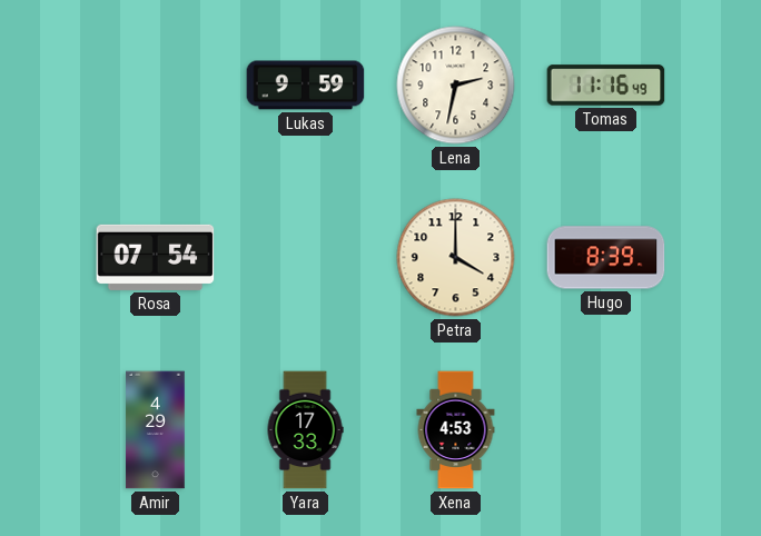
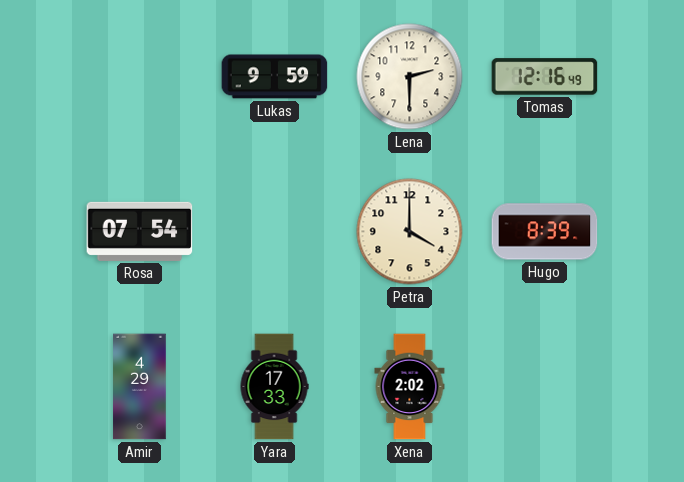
Lena: 2:32 -> 2:30 (410, 77)
Tomas: 11:16 -> 12:16 (545, 77)
Xena: 4:53 -> 2:02 (410, 387)
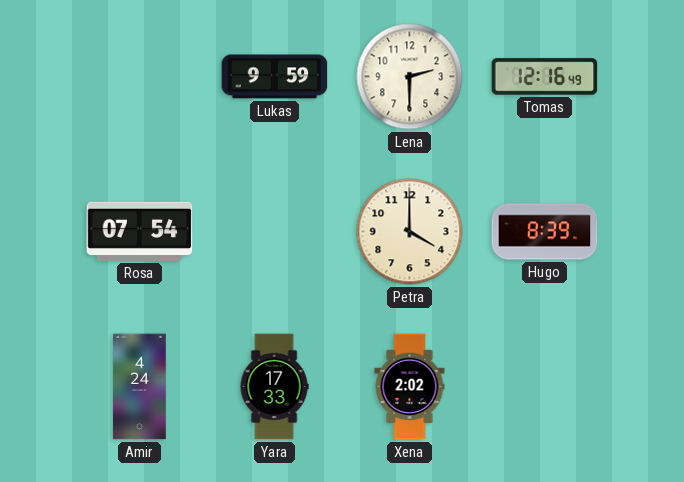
Amir: 4:29 -> 4:24 (140, 387)
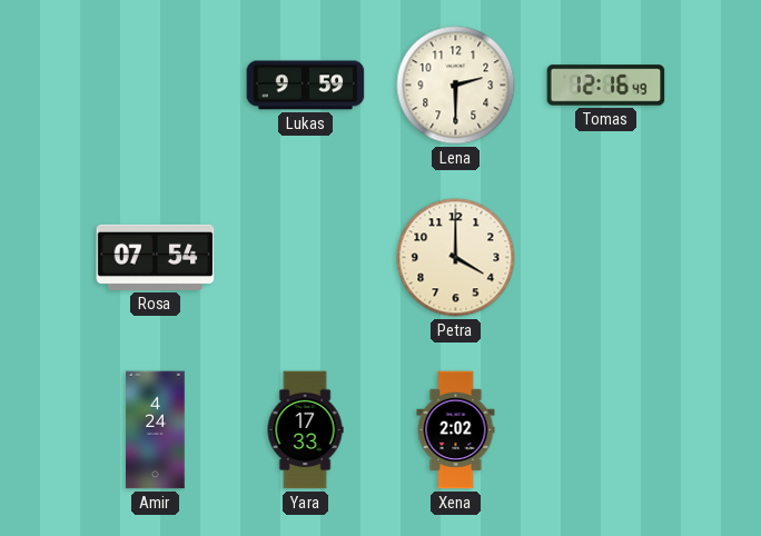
Hugo: 8:39 -> none (545, 232)
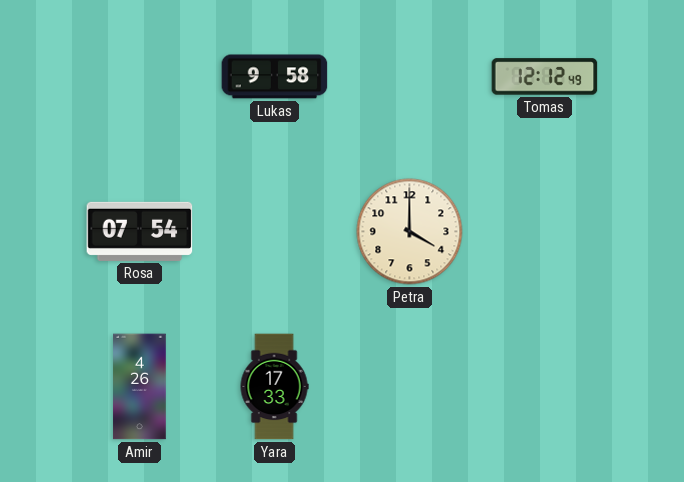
Lukas: 9:59 -> 9:58 (275, 77)
Lena: 2:30 -> none (456, 86)
Tomas: 12:16 -> 12:12 (545, 77)
Amir: 4:24 -> 4:26 (140, 387)
Xena: 2:02 -> none (456, 430)
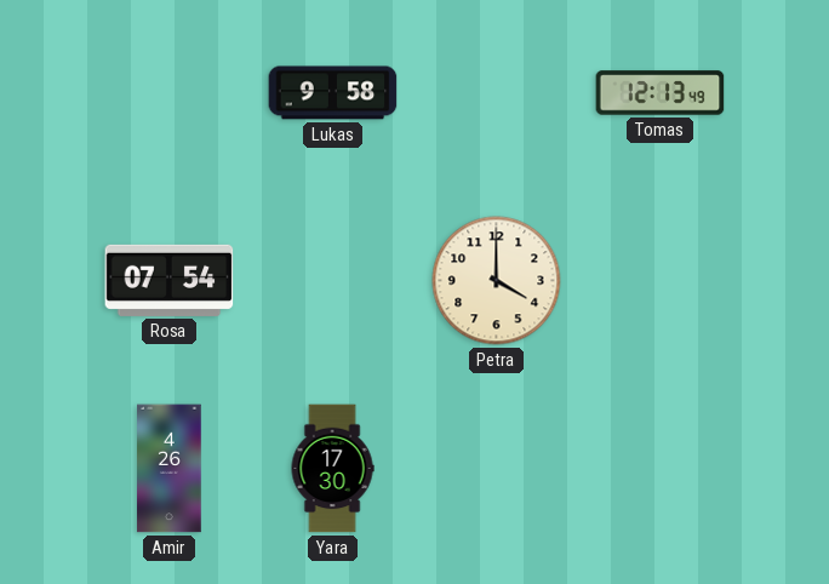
Tomas: 12:12 -> 12:13 (661, 93)
Yara: 17:33 -> 17:30 (332, 469)
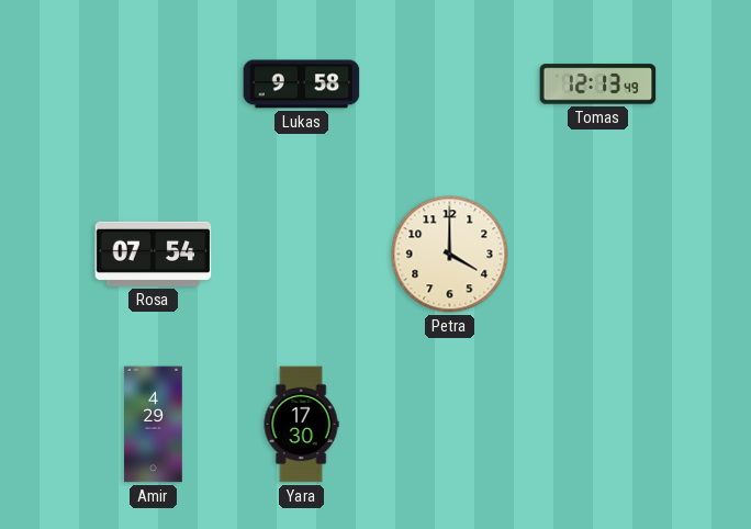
Amir: 4:26 -> 4:29 (154, 425)
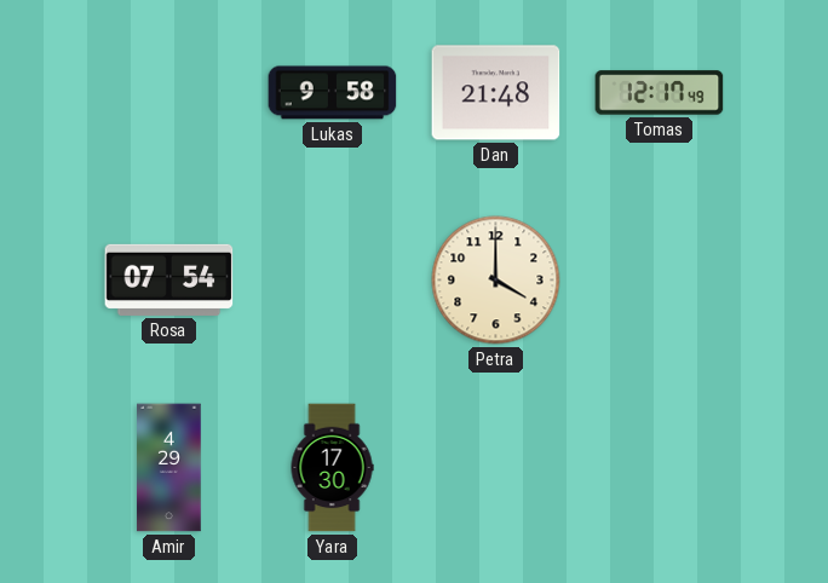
Dan: none -> 21:48 (496, 93)
Tomas: 12:13 -> 12:17 (660, 93)
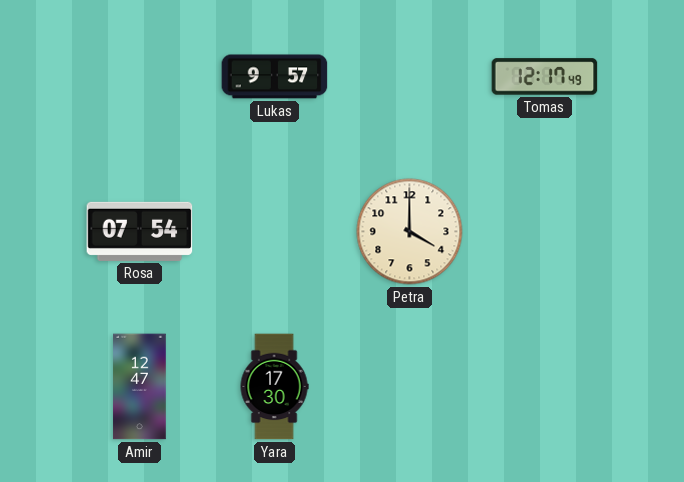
Lukas: 9:58 -> 9:57 (275, 77)
Dan: 21:48 -> none (496, 93)
Amir: 4:29 -> 12:47 (140, 387)
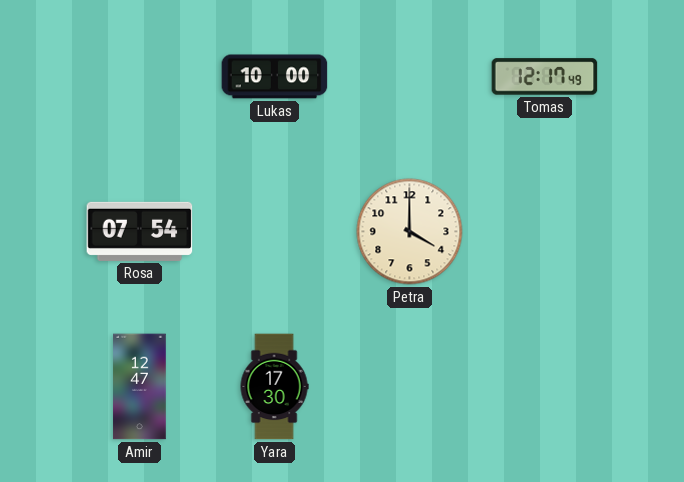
Lukas: 9:57 -> 10:00 (275, 77)
